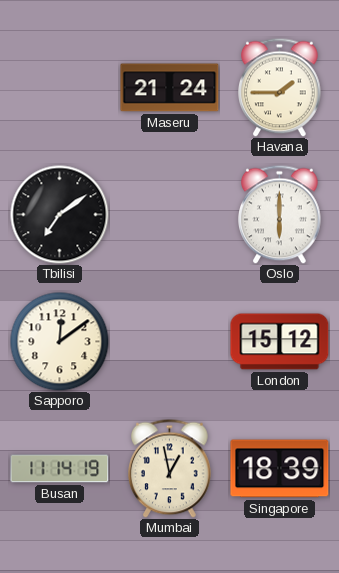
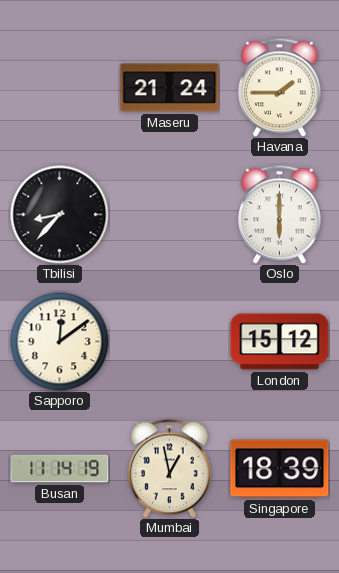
Tbilisi: 7:09 -> 8:37 (60, 215)
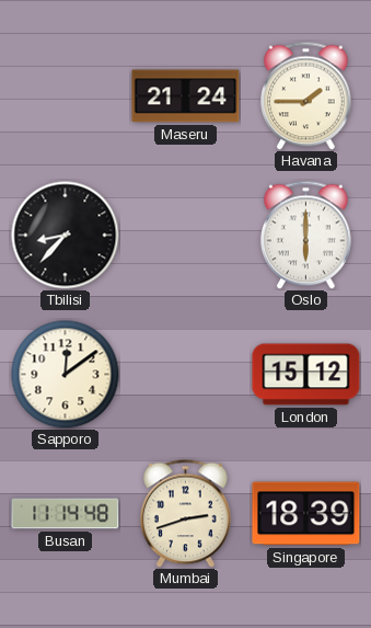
Busan: 11:14:19 -> 11:14:48 (66, 514)
Mumbai: 12:58 -> 2:42 (186, 513)
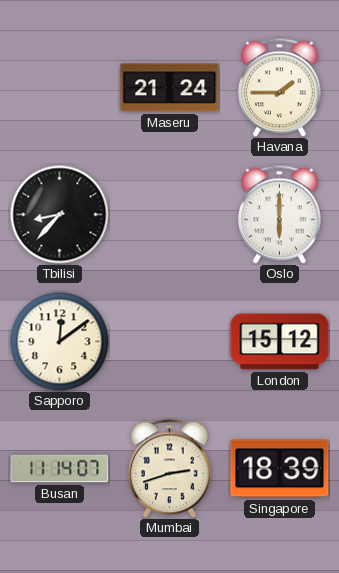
Busan: 11:14:48 -> 11:14:07 (60, 469)
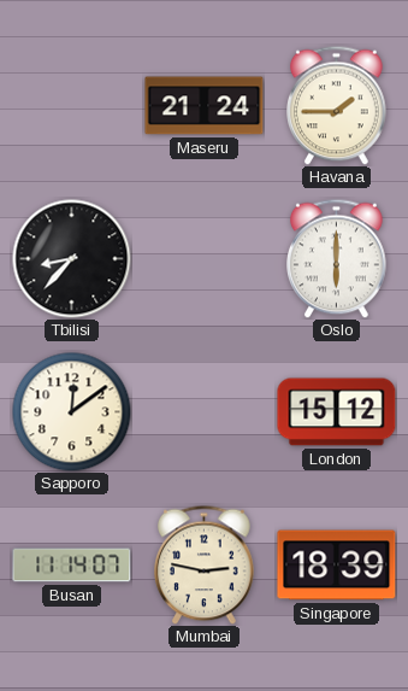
Mumbai: 2:42 -> 2:47 (205, 564)
